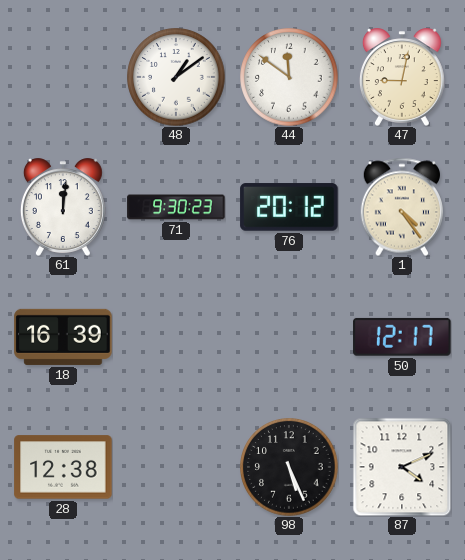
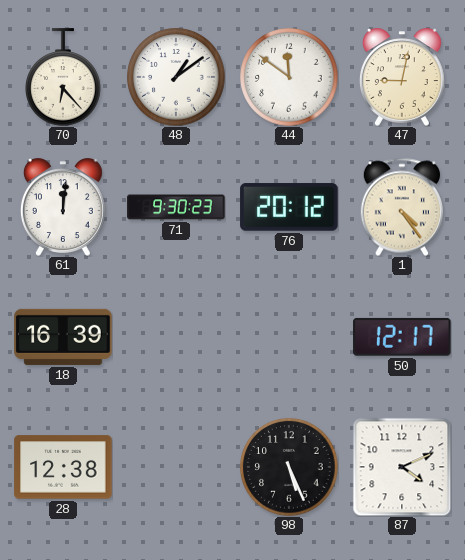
70: none -> 6:23 (63, 77)
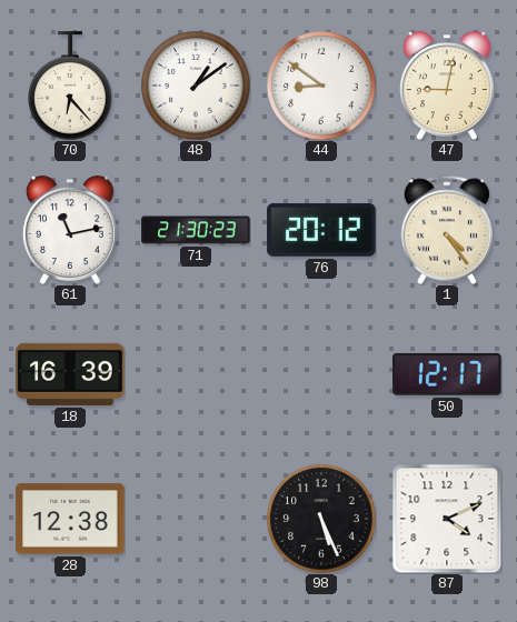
44: 11:51 -> 8:51 (321, 86)
61: 12:01 -> 11:13 (70, 230)
71: 9:30 -> 21:30 (196, 230)
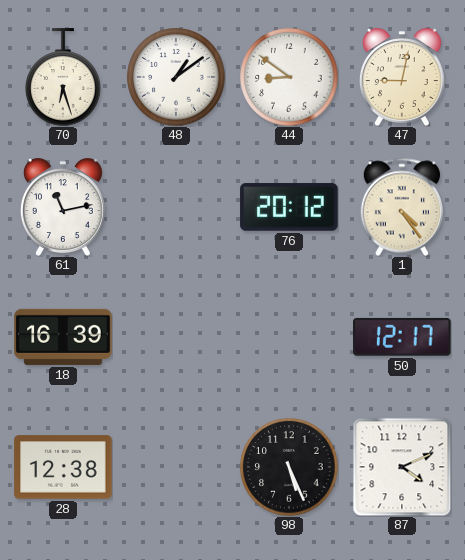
70: 6:23 -> 6:27 (63, 77)
71: 21:30 -> none (196, 230)
